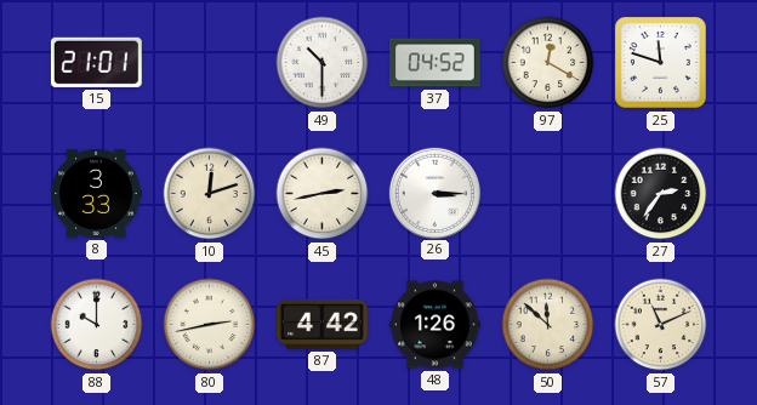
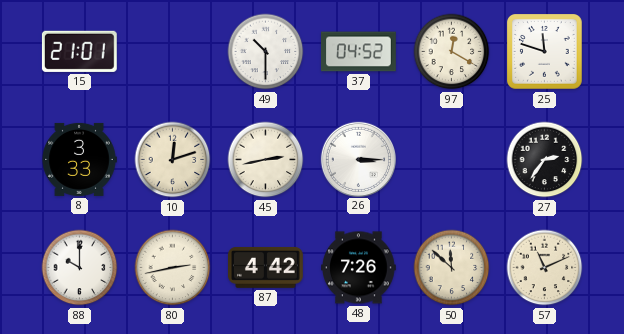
48: 1:26 -> 7:26 (359, 268)
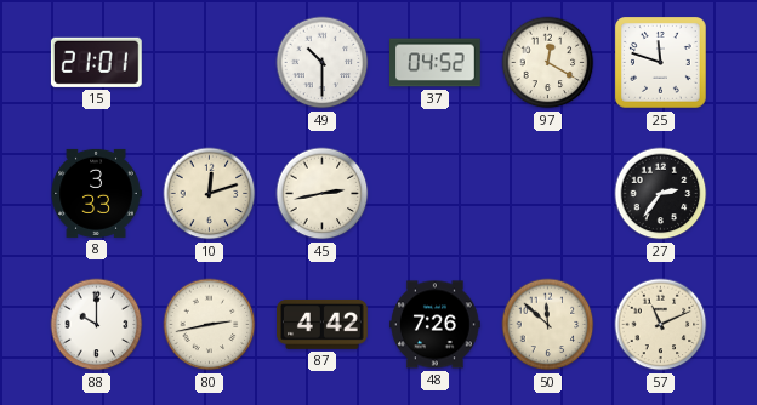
26: 3:15 -> none (358, 159)
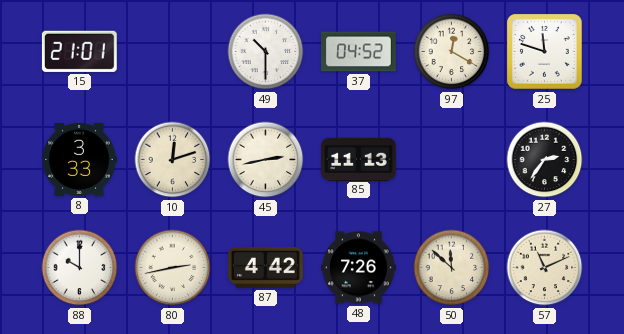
85: none -> 11:13 (359, 159)
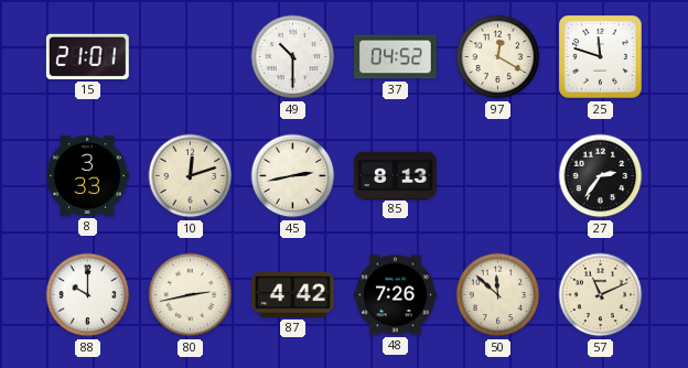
85: 11:13 -> 8:13 (396, 175)
